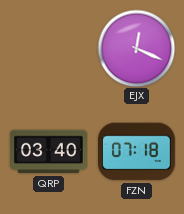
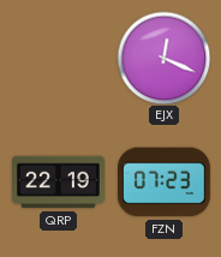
QRP: 03:40 -> 22:19 (59, 183)
FZN: 07:18 -> 07:23 (165, 183)
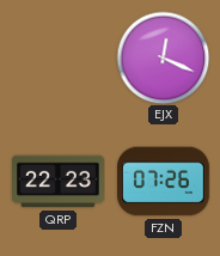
QRP: 22:19 -> 22:23 (59, 182)
FZN: 07:23 -> 07:26 (164, 182)
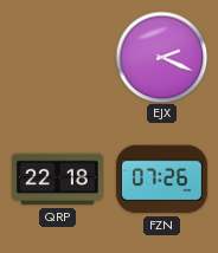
EJX: 12:19 -> 2:19 (161, 57)
QRP: 22:23 -> 22:18 (58, 180)
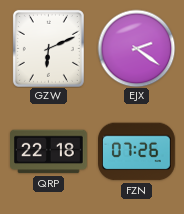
GZW: none -> 6:11 (48, 48)
EJX: 2:19 -> 2:21 (136, 48)
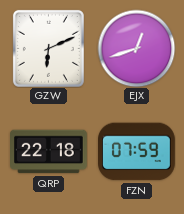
EJX: 2:21 -> 12:42 (136, 48)
FZN: 07:26 -> 07:59 (137, 152)
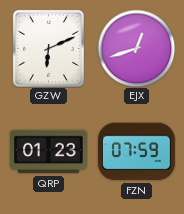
QRP: 22:18 -> 01:23 (49, 152)
